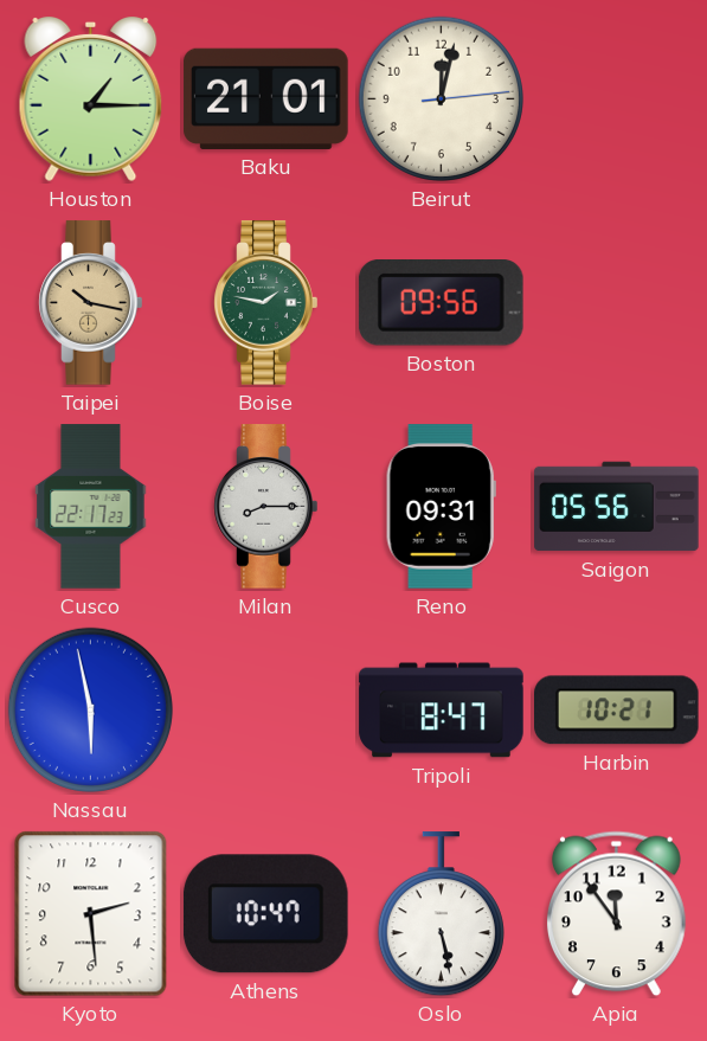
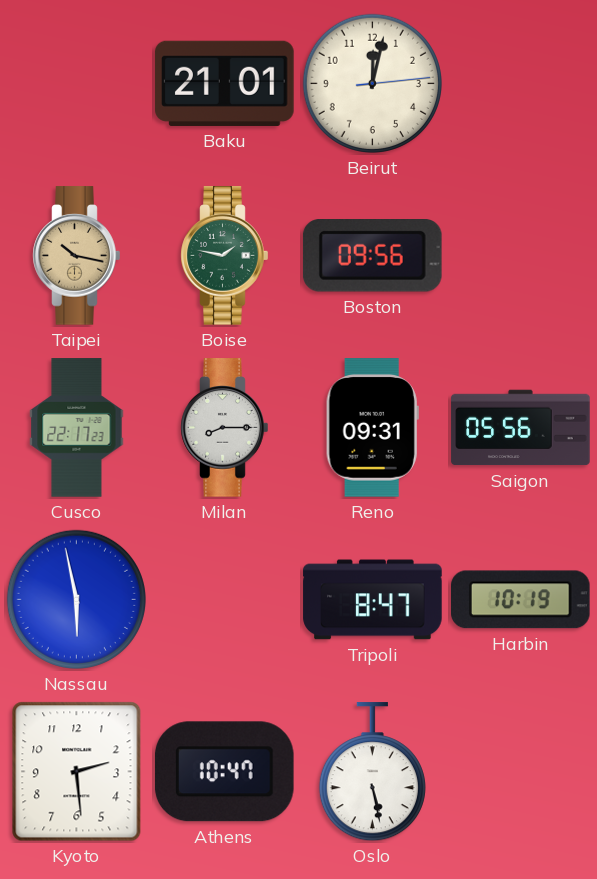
Houston: 1:15 -> none (91, 101)
Harbin: 10:21 -> 10:19 (521, 600)
Apia: 11:54 -> none (616, 914)
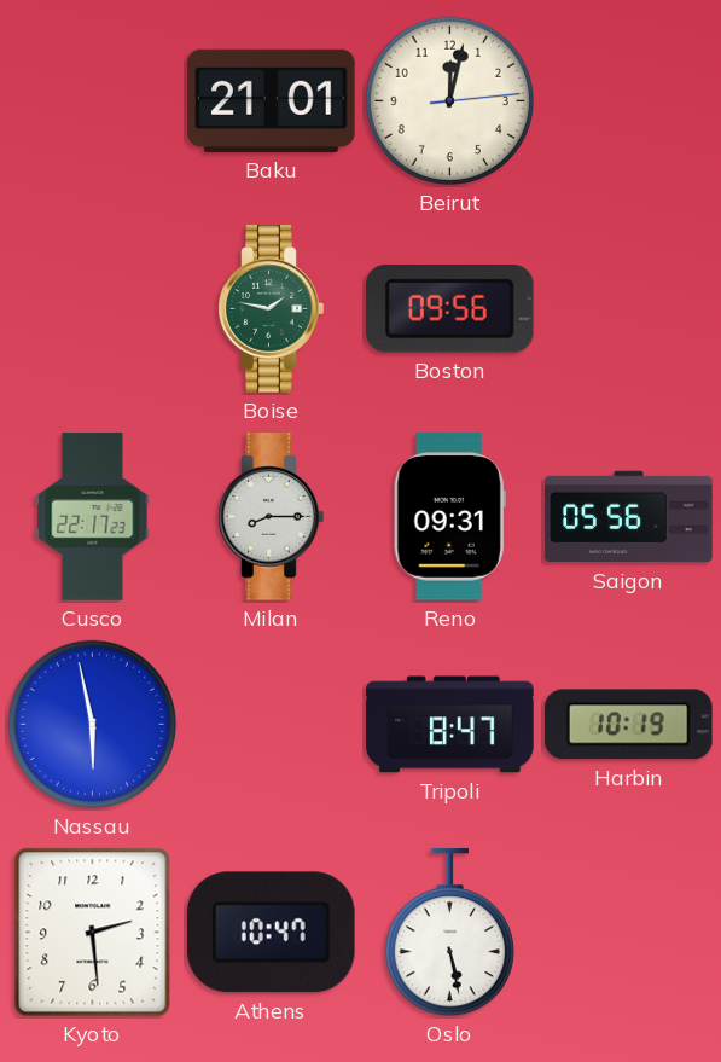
Taipei: 10:17 -> none (77, 256)
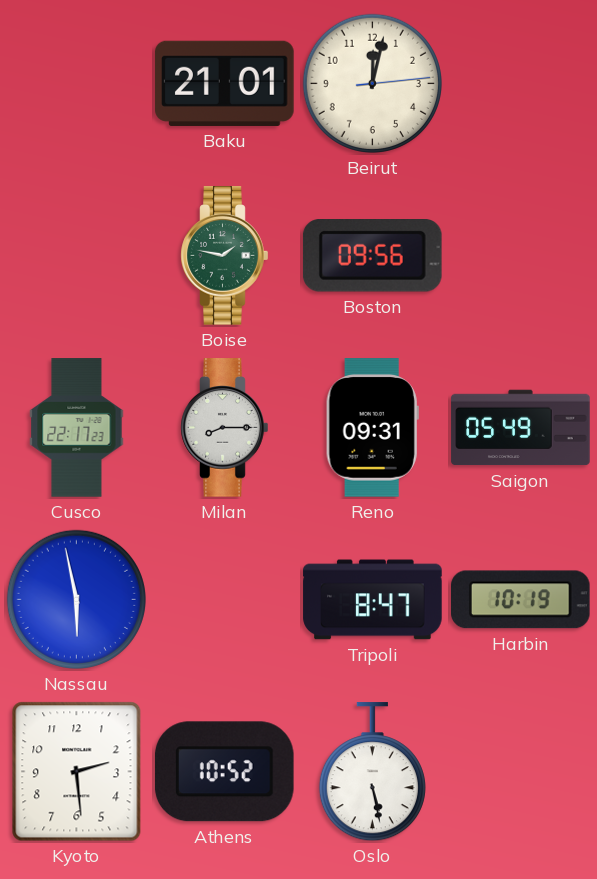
Saigon: 05:56 -> 05:49 (521, 428)
Athens: 10:47 -> 10:52 (224, 772)
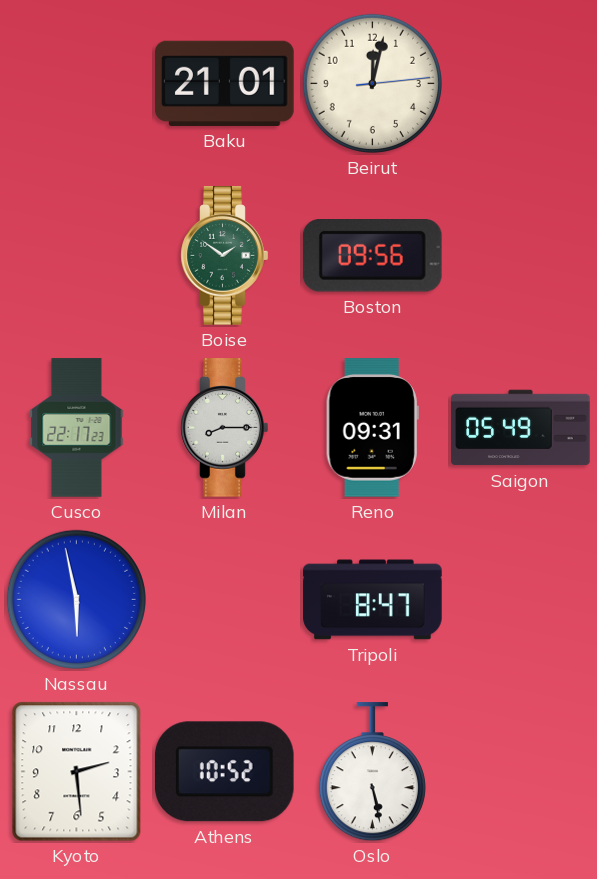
Boise: 1:47 -> 1:51 (225, 256)
Harbin: 10:19 -> none (521, 600)
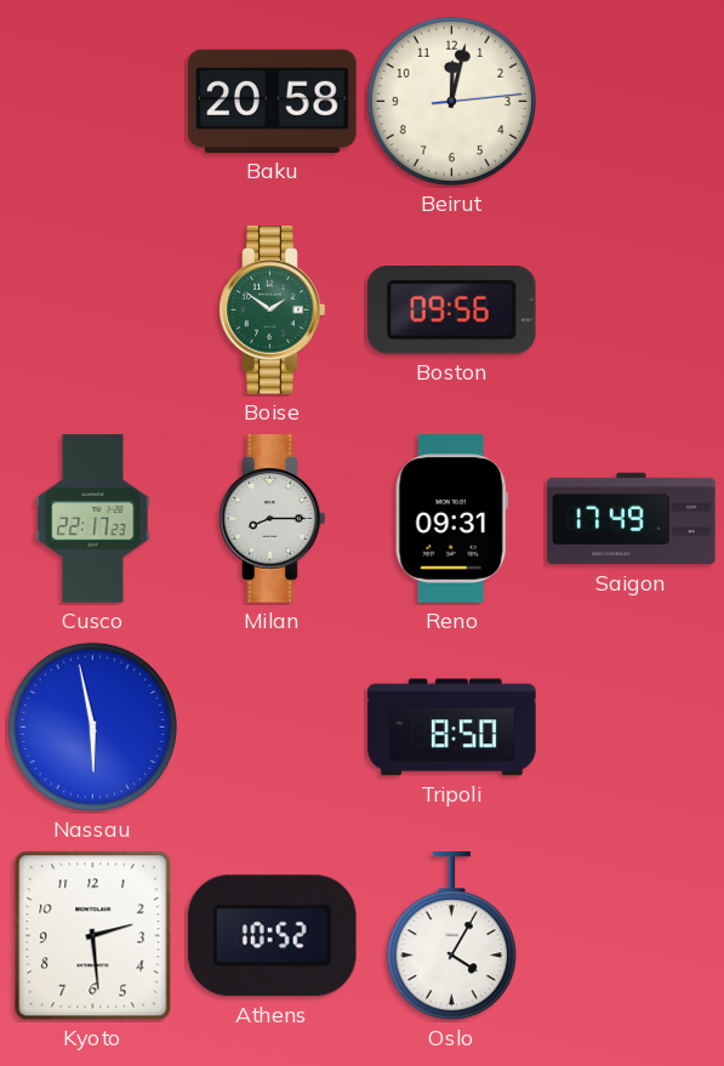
Baku: 21:01 -> 20:58 (273, 101)
Saigon: 05:49 -> 17:49 (632, 519)
Tripoli: 8:47 -> 8:50 (452, 728)
Oslo: 5:28 -> 4:05 (451, 936)
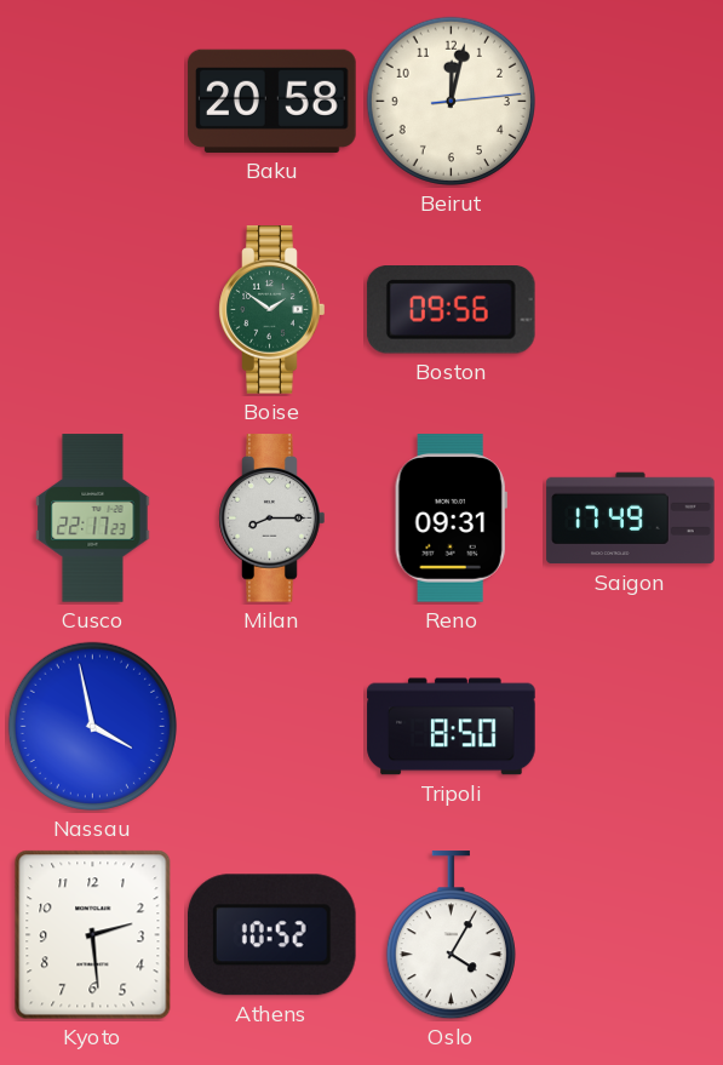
Nassau: 5:58 -> 3:58 (92, 726)
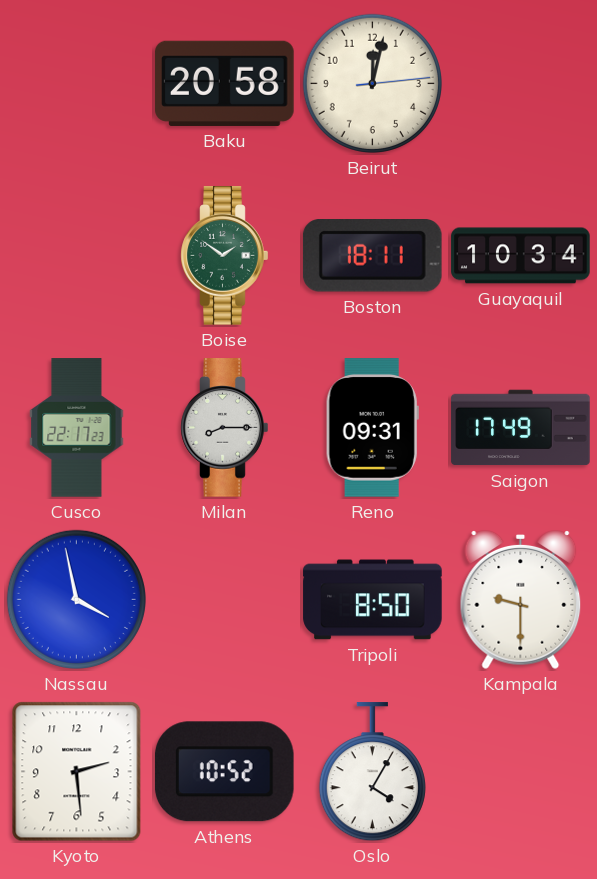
Boston: 09:56 -> 18:11 (372, 256)
Guayaquil: none -> 10:34 (521, 256)
Kampala: none -> 9:30 (521, 601)
